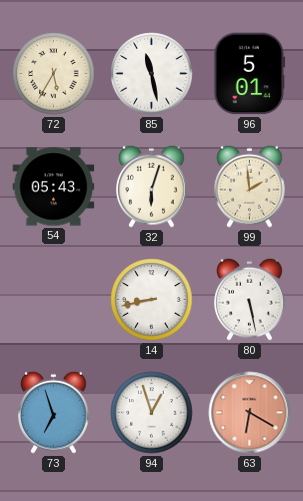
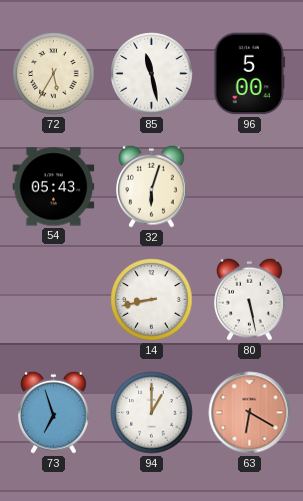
96: 5:01 -> 5:00 (250, 74)
99: 1:59 -> none (250, 186)
94: 12:57 -> 1:00 (152, 413)
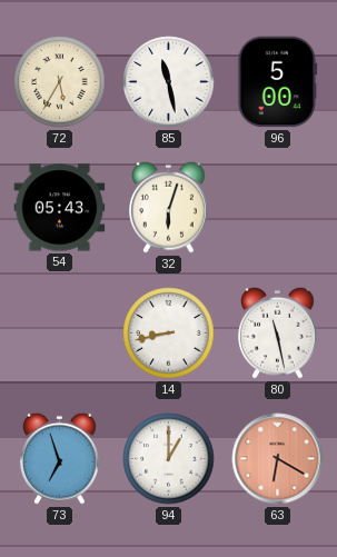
80: 5:28 -> 11:28 (278, 332)
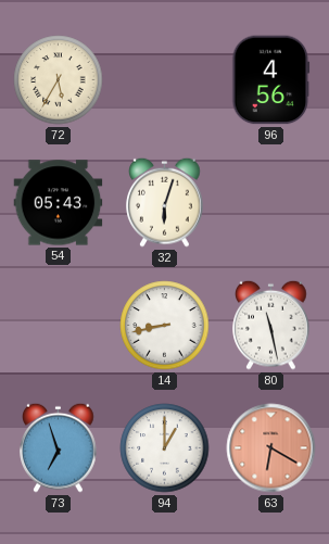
85: 11:28 -> none (169, 82)
96: 5:00 -> 4:56 (271, 80)
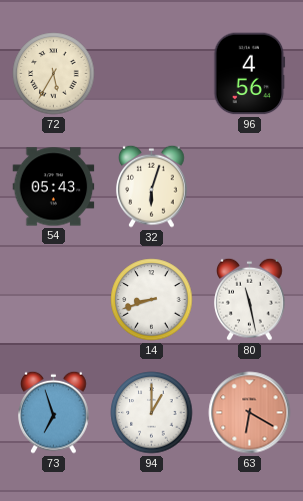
14: 8:43 -> 8:42 (152, 300)
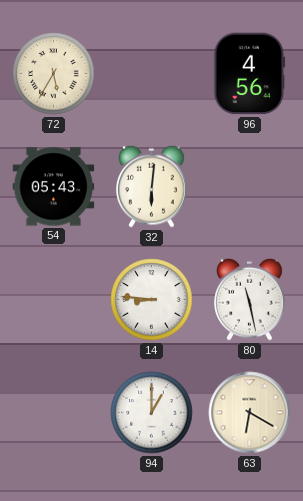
32: 6:03 -> 6:01 (152, 186)
14: 8:42 -> 8:46 (152, 300)
73: 6:57 -> none (54, 412)
63 dial: salmon -> cream (250, 413)
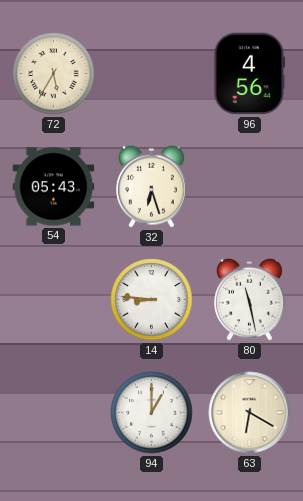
32: 6:01 -> 6:27 (152, 186)
